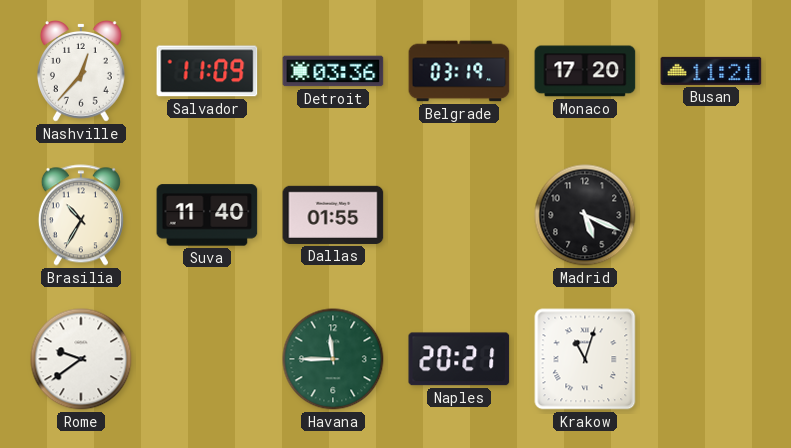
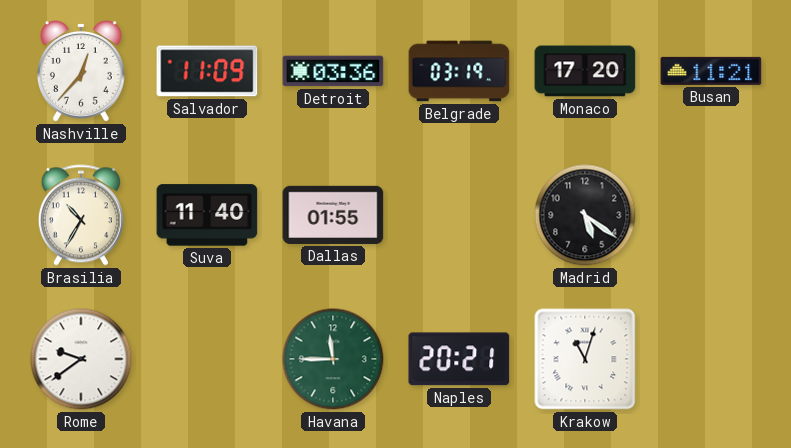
Madrid: 5:19 -> 5:21 (585, 215)
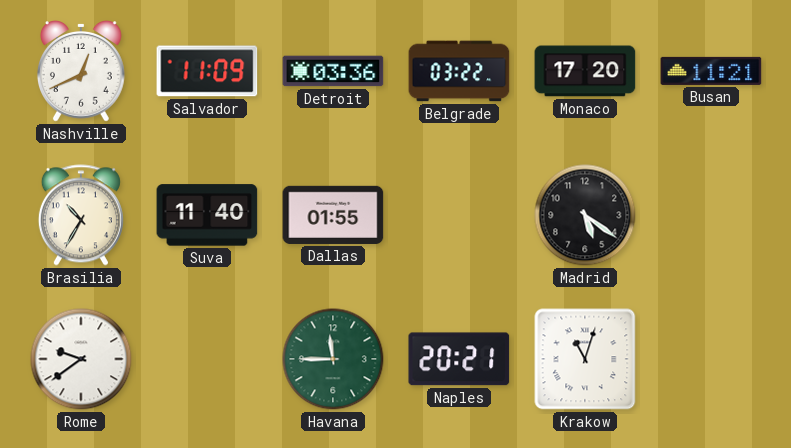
Nashville: 12:37 -> 12:41 (81, 72)
Belgrade: 03:19 -> 03:22 (459, 71)
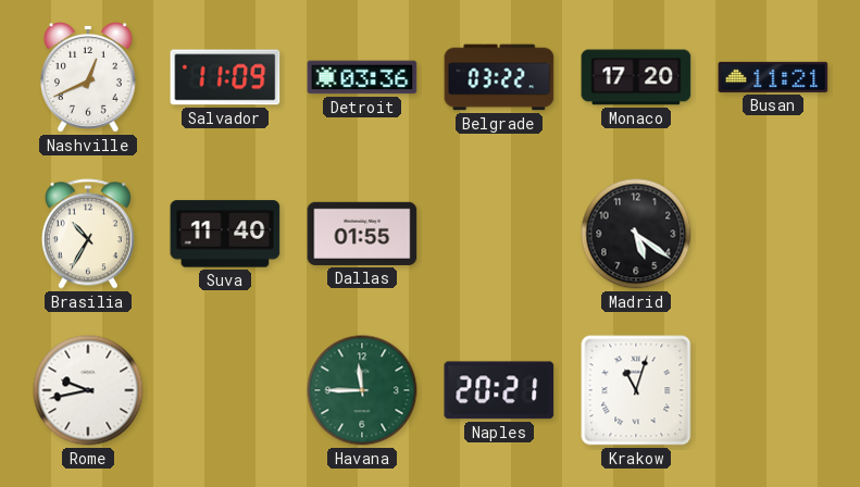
Rome: 9:39 -> 9:43 (88, 390)
